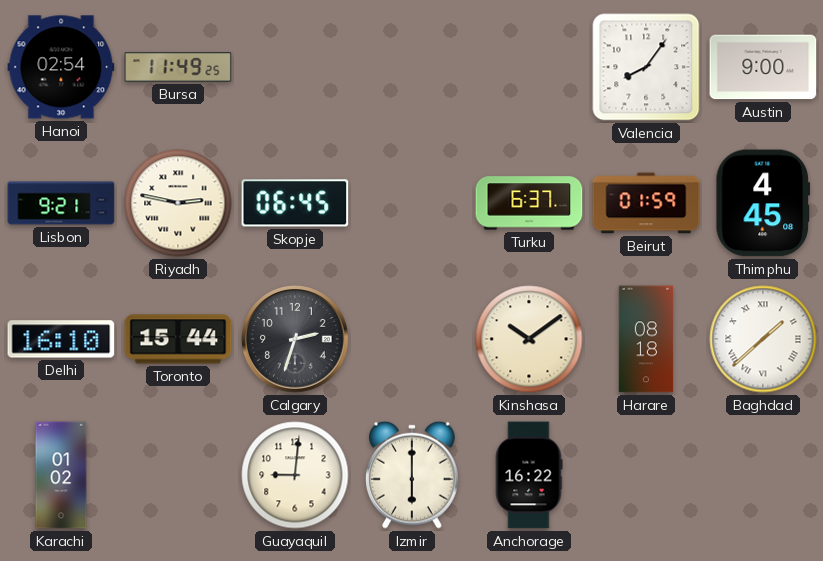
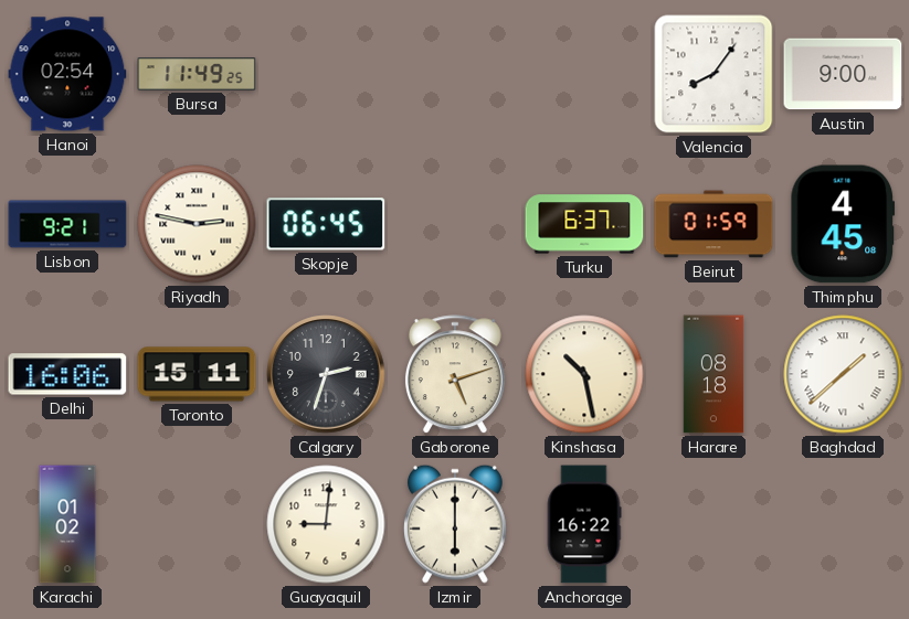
Delhi: 16:10 -> 16:06 (67, 374)
Toronto: 15:44 -> 15:11 (197, 374)
Gaborone: none -> 5:12 (455, 375)
Kinshasa: 10:09 -> 10:28 (584, 374)
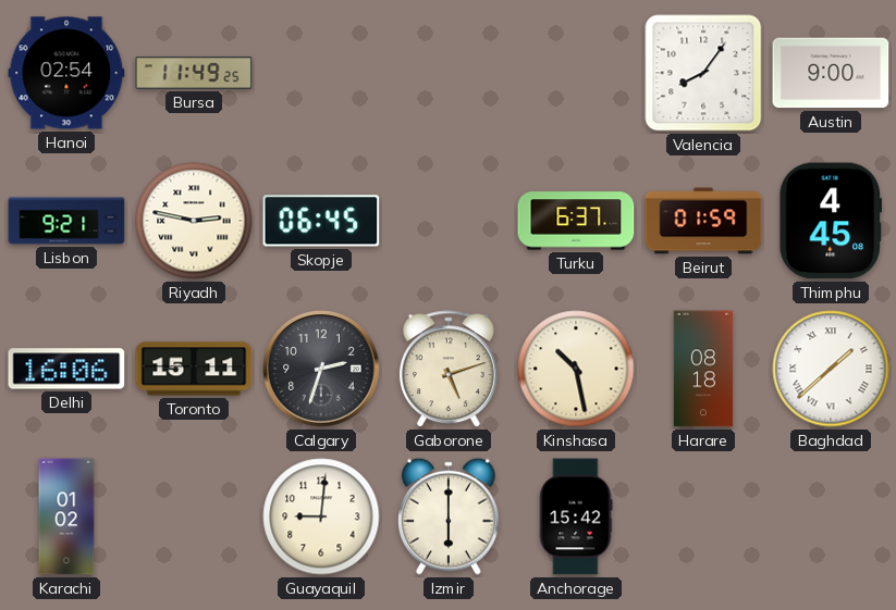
Anchorage: 16:22 -> 15:42 (576, 516)
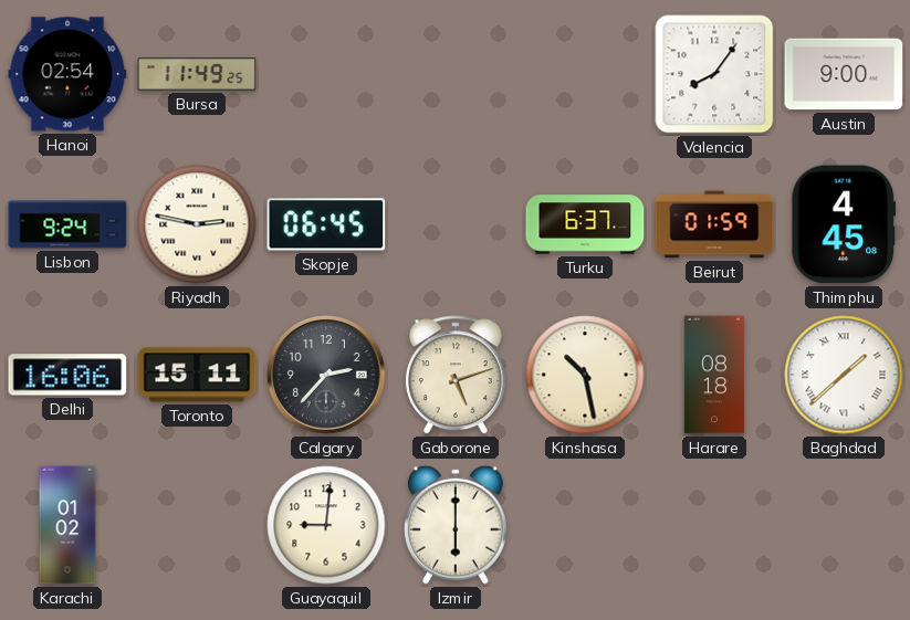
Lisbon: 9:21 -> 9:24 (67, 224)
Calgary: 2:33 -> 2:37 (326, 375)
Anchorage: 15:42 -> none (576, 516)
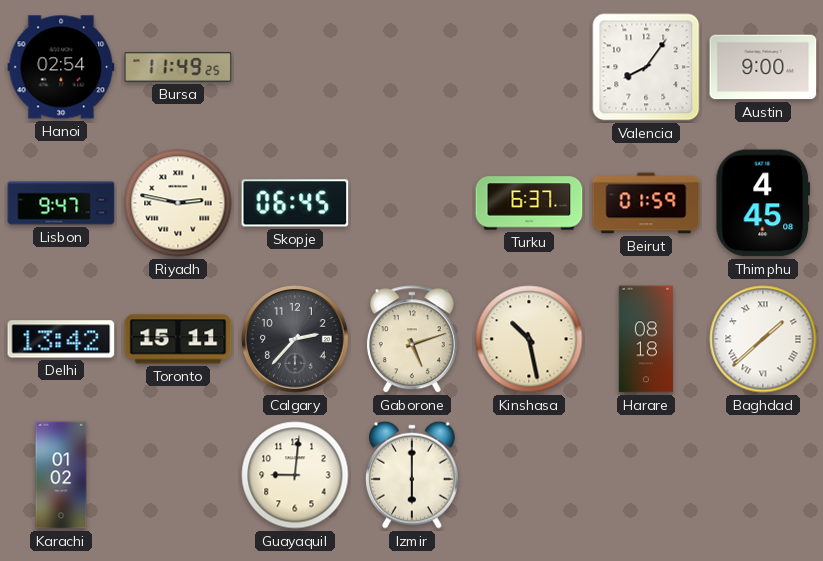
Lisbon: 9:24 -> 9:47 (61, 203)
Delhi: 16:06 -> 13:42 (61, 339)
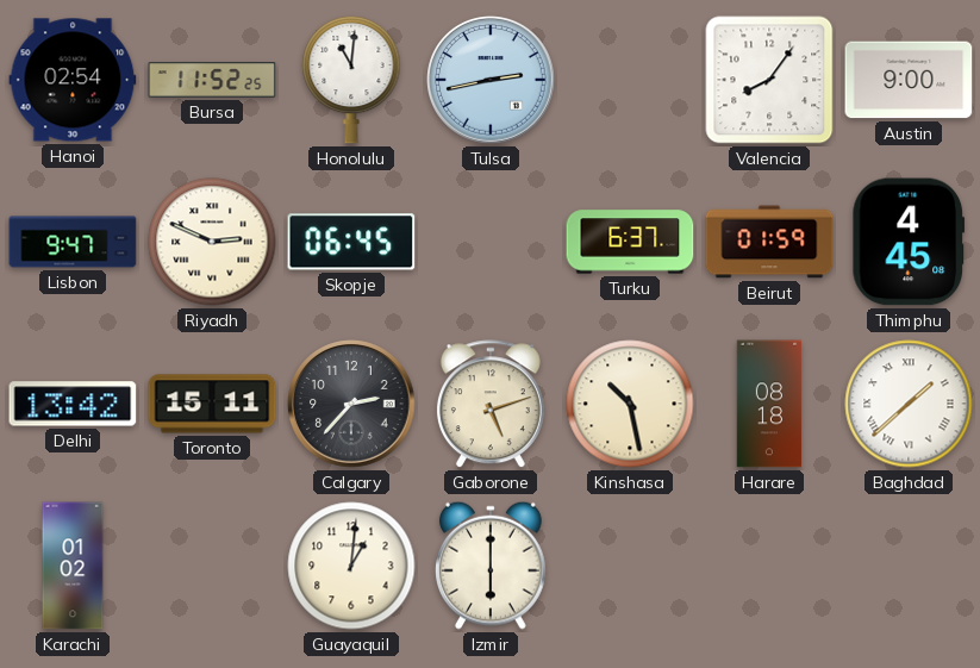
Bursa: 11:49 -> 11:52 (212, 80)
Honolulu: none -> 11:01 (351, 80)
Tulsa: none -> 2:43 (491, 80)
Riyadh: 2:47 -> 2:49 (212, 242)
Guayaquil: 9:01 -> 1:01 (351, 566)
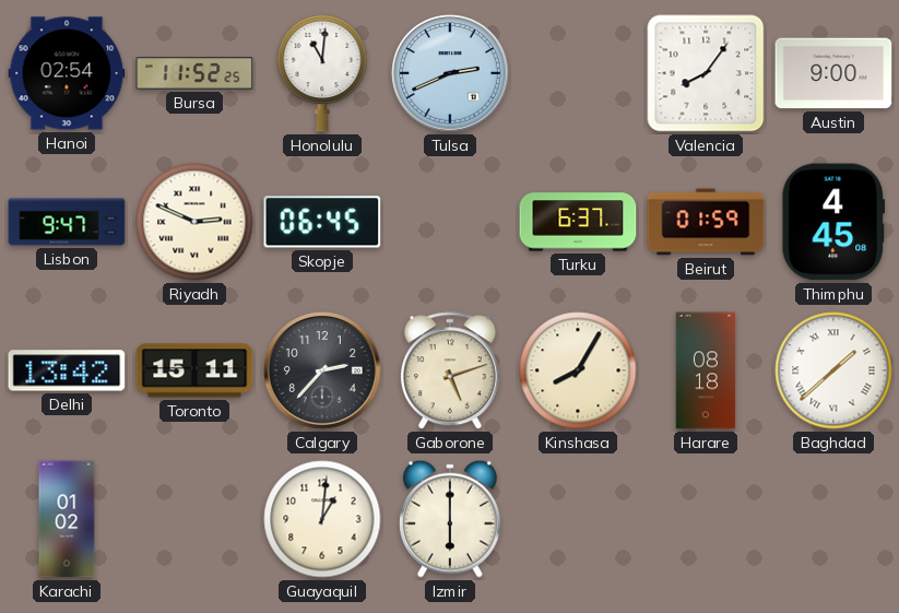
Tulsa: 2:43 -> 2:41 (450, 73)
Kinshasa: 10:28 -> 8:05 (578, 370)
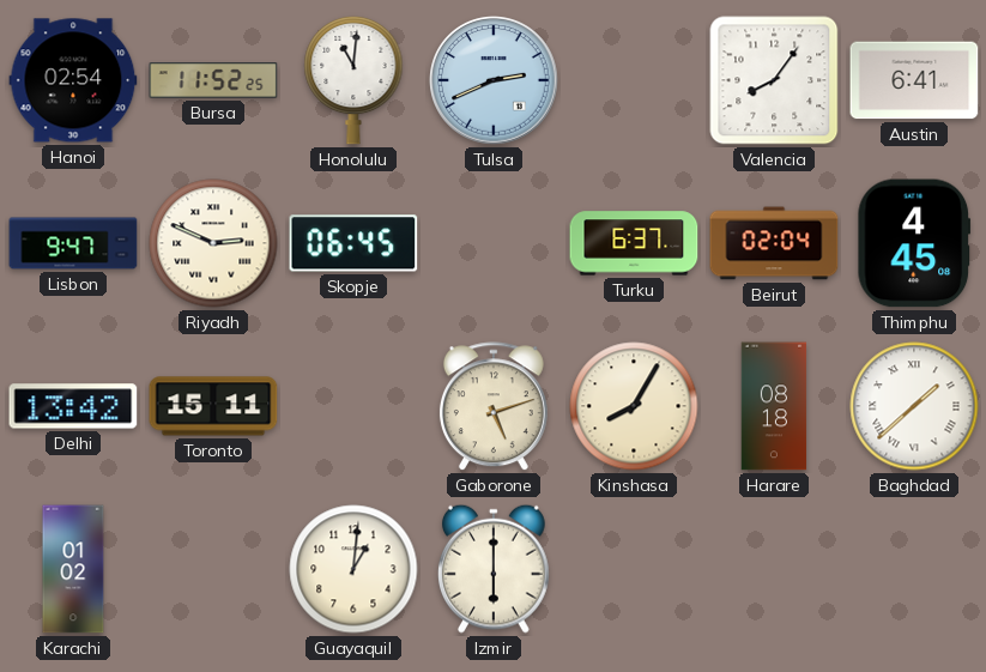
Austin: 9:00 -> 6:41 (914, 80)
Beirut: 01:59 -> 02:04 (774, 243)
Calgary: 2:37 -> none (322, 370)
